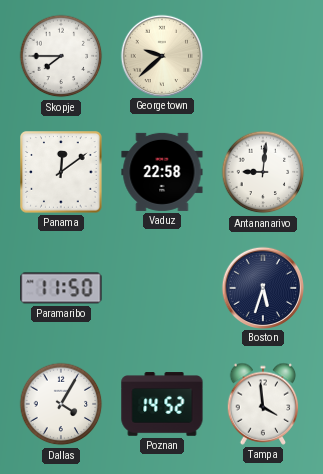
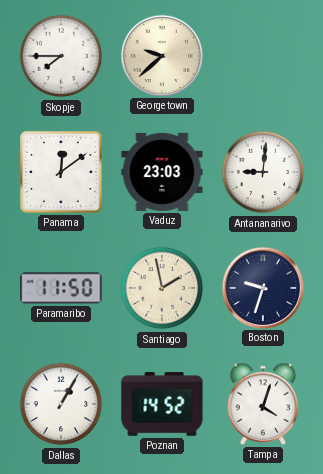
Vaduz: 22:58 -> 23:03 (162, 172)
Santiago: none -> 1:58 (162, 288)
Boston: 5:33 -> 9:33 (262, 287)
Dallas: 4:05 -> 1:05 (61, 404)
Tampa: 3:59 -> 4:03 (263, 404)
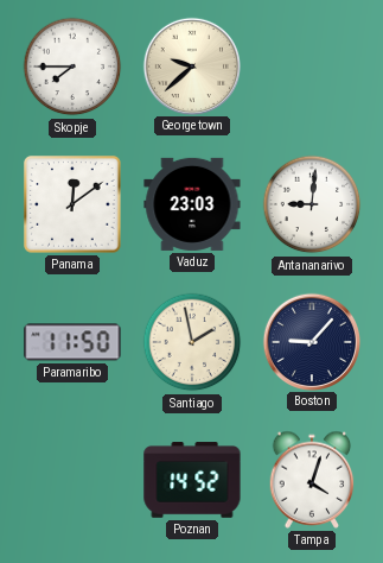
Boston: 9:33 -> 9:07 (311, 341)
Dallas: 1:05 -> none (61, 404)
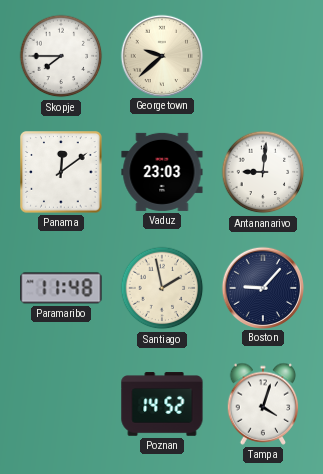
Paramaribo: 11:50 -> 11:48 (61, 288)
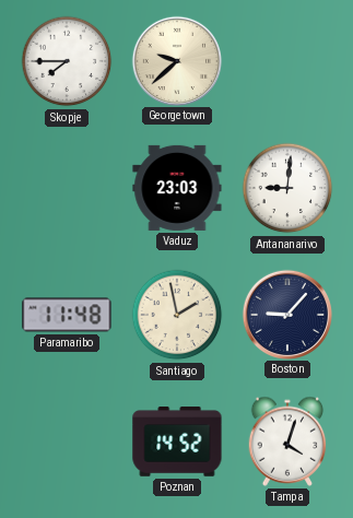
Panama: 12:09 -> none (61, 172)
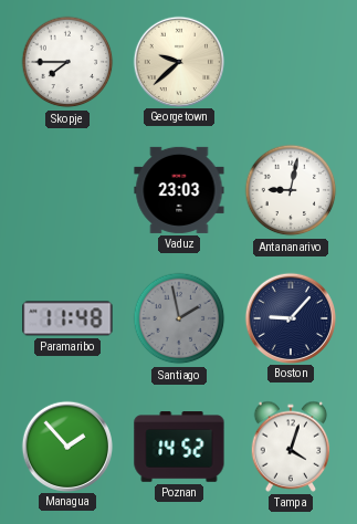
Antananarivo: 9:01 -> 9:02 (291, 190)
Santiago dial: cream -> grey (179, 318)
Managua: none -> 1:53 (66, 446)
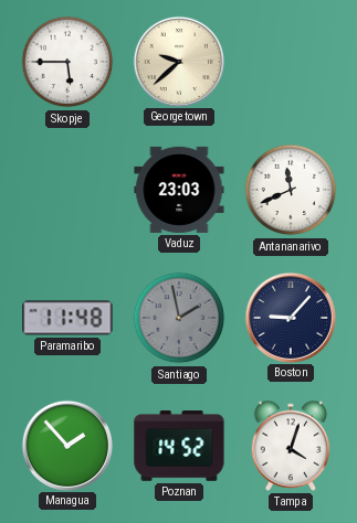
Skopje: 7:45 -> 5:45 (67, 62)
Antananarivo: 9:02 -> 11:41 (291, 190)
